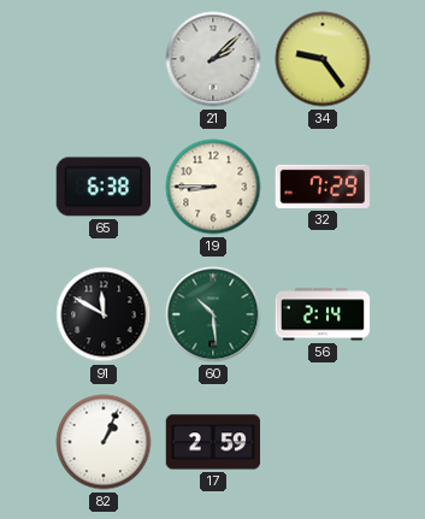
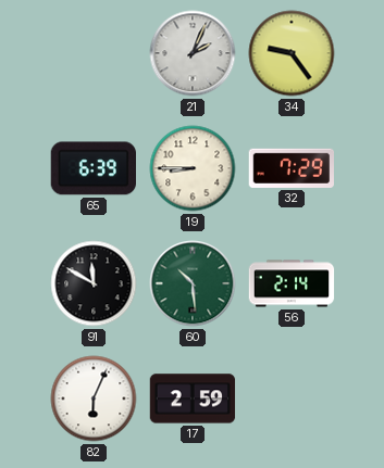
21: 2:08 -> 2:04 (193, 53)
65: 6:38 -> 6:39 (92, 168)
82: 1:04 -> 6:04 (94, 399)
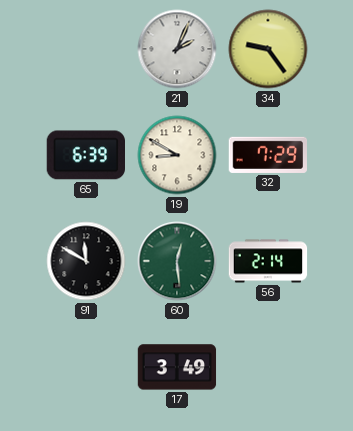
19: 8:45 -> 8:50 (177, 155)
60: 10:29 -> 12:29 (177, 261)
82: 6:04 -> none (94, 399)
17: 2:59 -> 3:49 (177, 367)
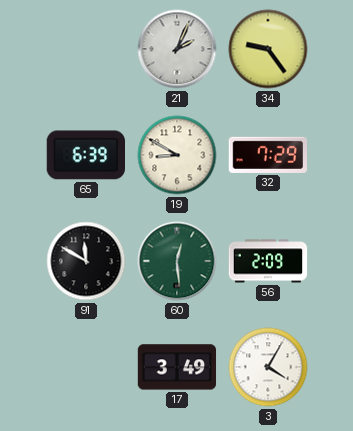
56: 2:14 -> 2:09 (268, 261)
3: none -> 4:05 (268, 367)
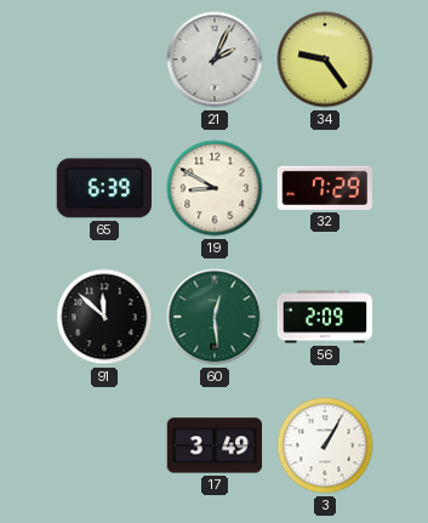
91: 11:50 -> 11:52 (104, 317)
3: 4:05 -> 1:05 (325, 445)
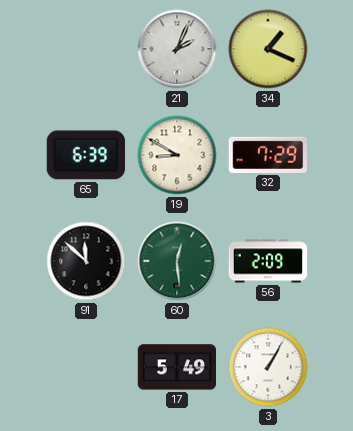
34: 9:24 -> 1:19 (268, 49)
17: 3:49 -> 5:49 (177, 367)
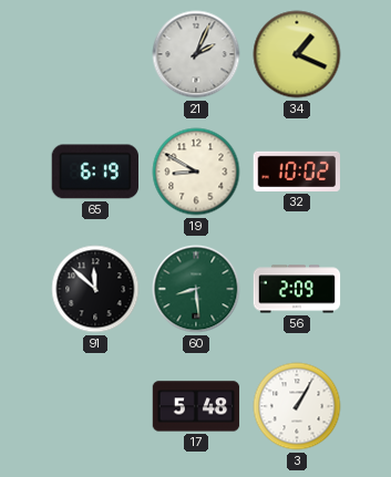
65: 6:39 -> 6:19 (94, 172)
32: 7:29 -> 10:02 (297, 172)
60: 12:29 -> 8:29 (196, 289)
17: 5:49 -> 5:48 (196, 406)
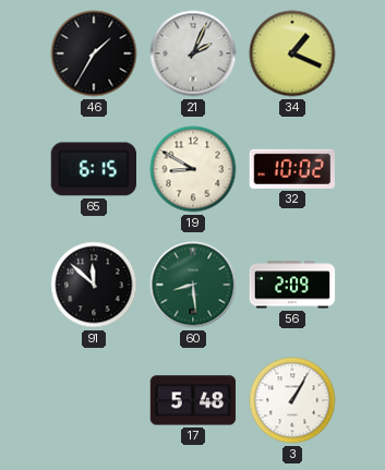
46: none -> 1:35 (94, 53)
65: 6:19 -> 6:15 (93, 169)
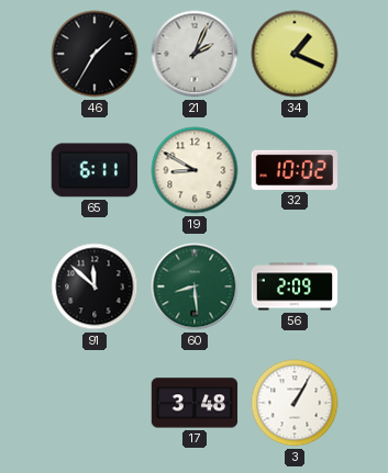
65: 6:15 -> 6:11 (93, 170)
17: 5:48 -> 3:48 (195, 403)
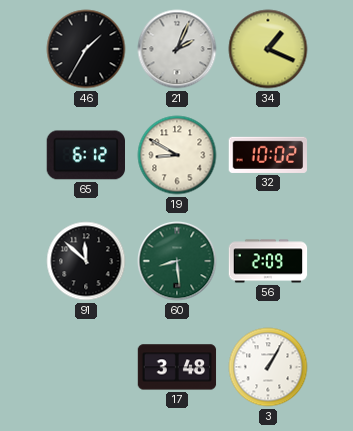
65: 6:11 -> 6:12 (85, 155)
